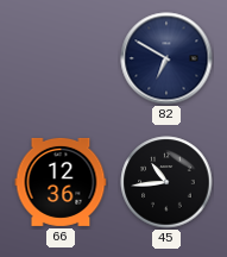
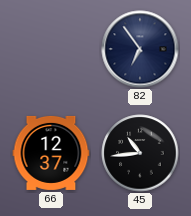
82: 6:50 -> 6:54 (140, 49)
66: 12:36 -> 12:37 (51, 153)
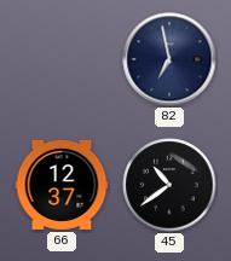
82: 6:54 -> 6:58 (169, 59)
45: 10:44 -> 10:39 (169, 185)
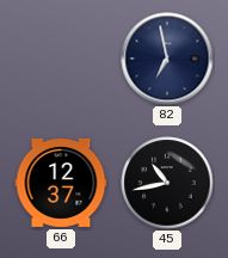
45: 10:39 -> 10:43 (167, 183)
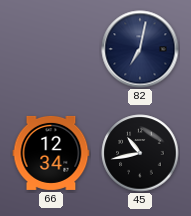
82: 6:58 -> 7:02 (140, 49)
66: 12:37 -> 12:34 (51, 153)
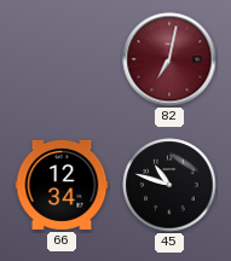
82 dial: navy -> burgundy (169, 59)
45: 10:43 -> 10:48 (169, 185)
